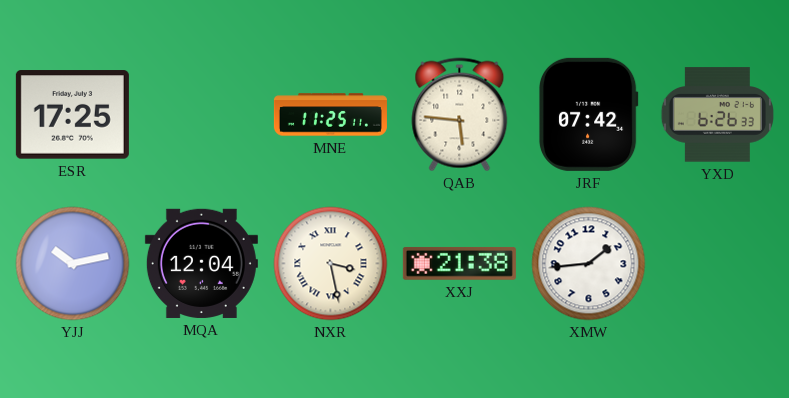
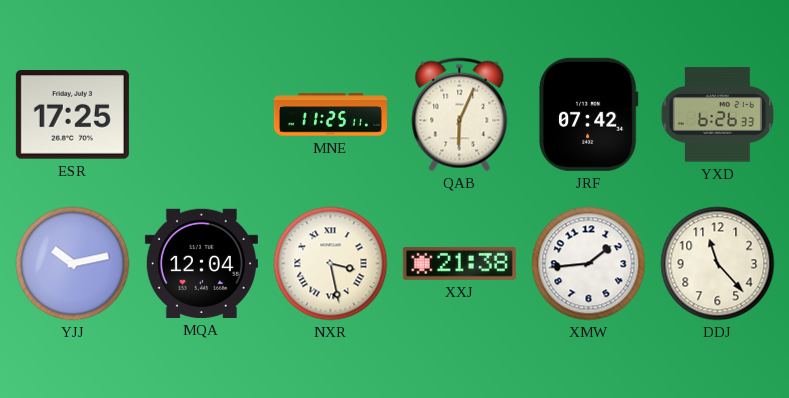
QAB: 5:46 -> 6:04 (460, 115)
DDJ: none -> 11:23 (718, 264)
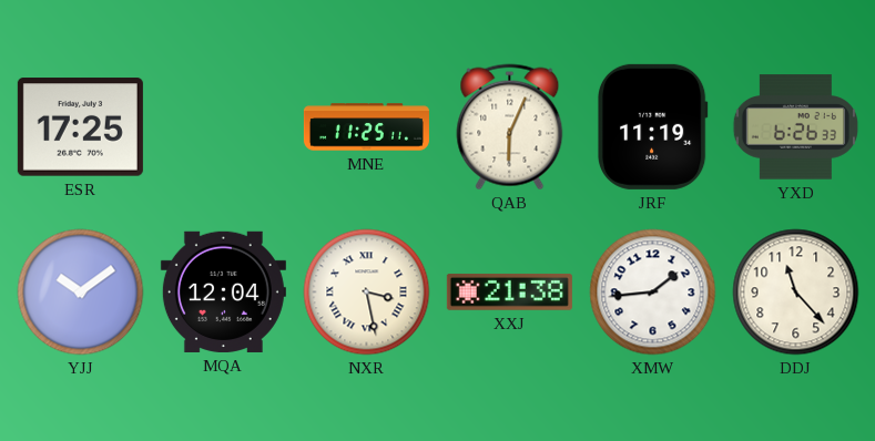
JRF: 07:42 -> 11:19 (652, 126)
YJJ: 10:13 -> 10:09 (81, 293)
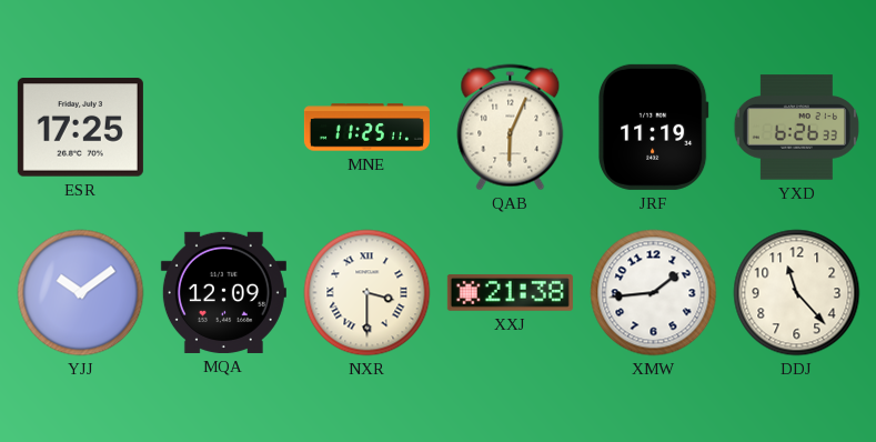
MQA: 12:04 -> 12:09 (223, 292)
NXR: 3:28 -> 3:30 (367, 293)
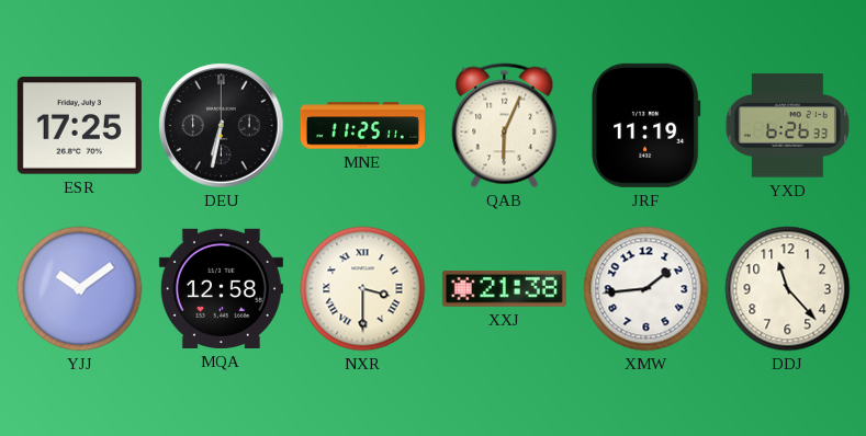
DEU: none -> 6:32 (222, 126)
MQA: 12:09 -> 12:58 (221, 288)
